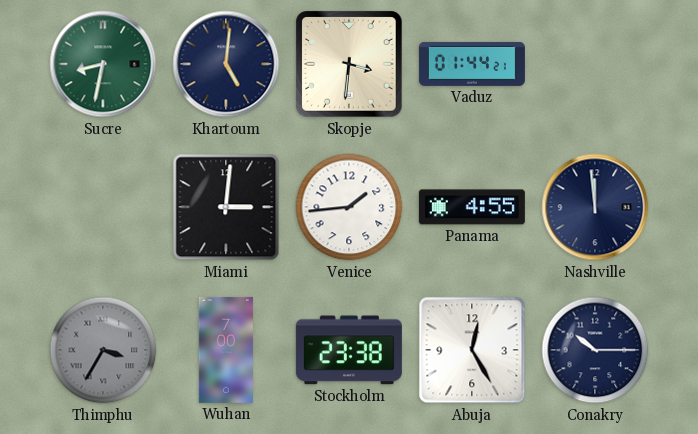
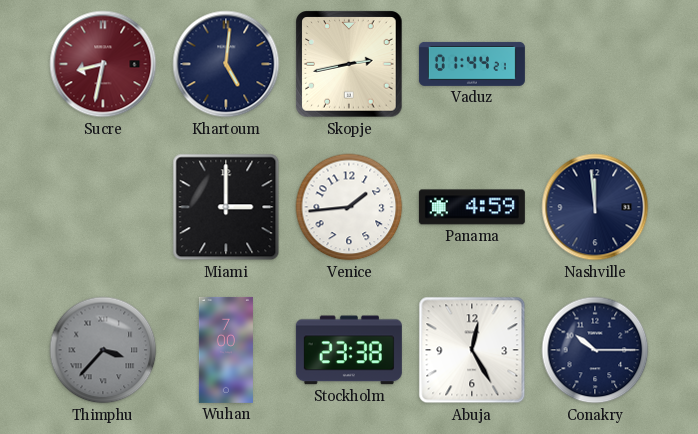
Sucre dial: green -> burgundy (103, 64)
Skopje: 3:31 -> 2:43 (349, 64)
Miami: 3:01 -> 3:00 (226, 207)
Panama: 4:55 -> 4:59 (472, 207)
Thimphu: 3:35 -> 3:37 (103, 350)
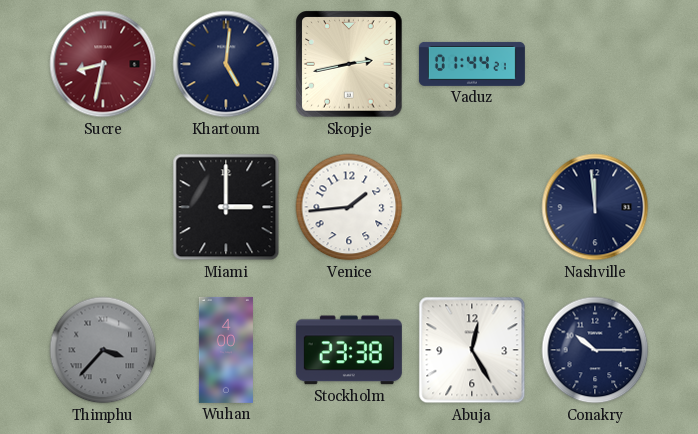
Panama: 4:59 -> none (472, 207)
Wuhan: 7:00 -> 4:00 (226, 350)
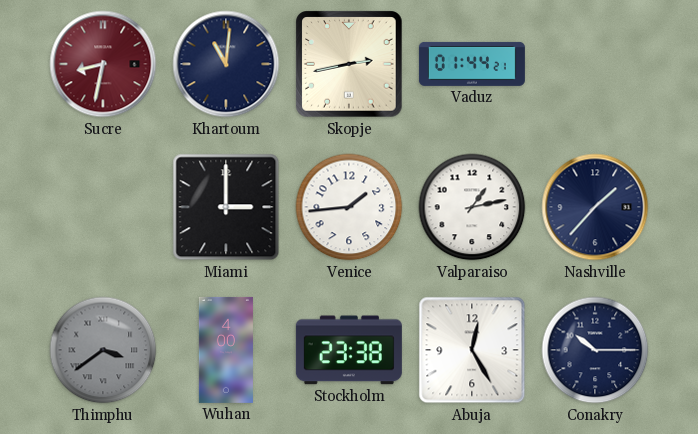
Khartoum: 5:01 -> 11:01 (226, 64)
Valparaiso: none -> 1:13 (472, 207)
Nashville: 11:59 -> 1:37 (595, 207)
Thimphu: 3:37 -> 3:39 (103, 350)
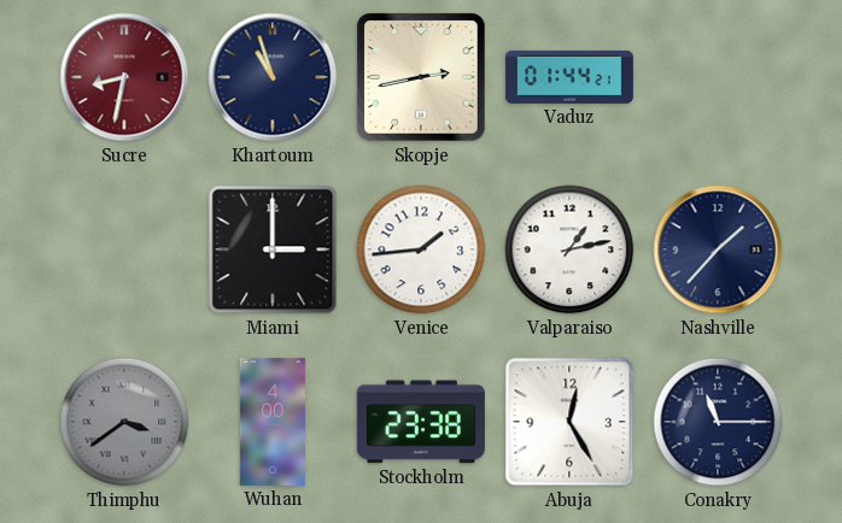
Khartoum: 11:01 -> 10:57 (273, 77)
Conakry: 10:15 -> 11:15 (718, 422)
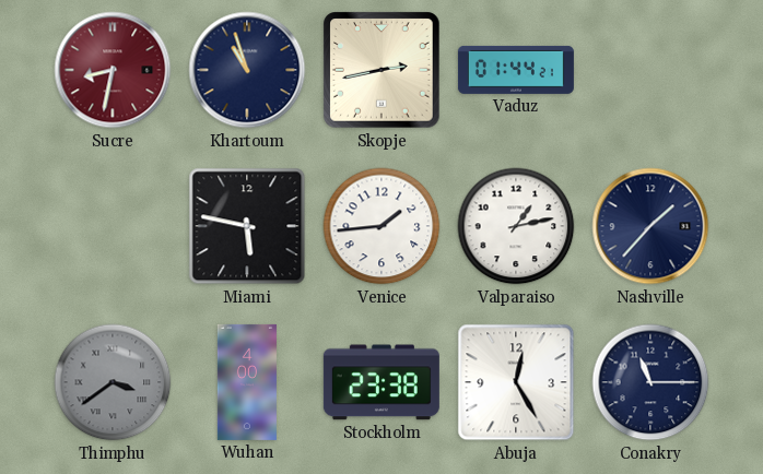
Miami: 3:00 -> 5:47 (247, 226)
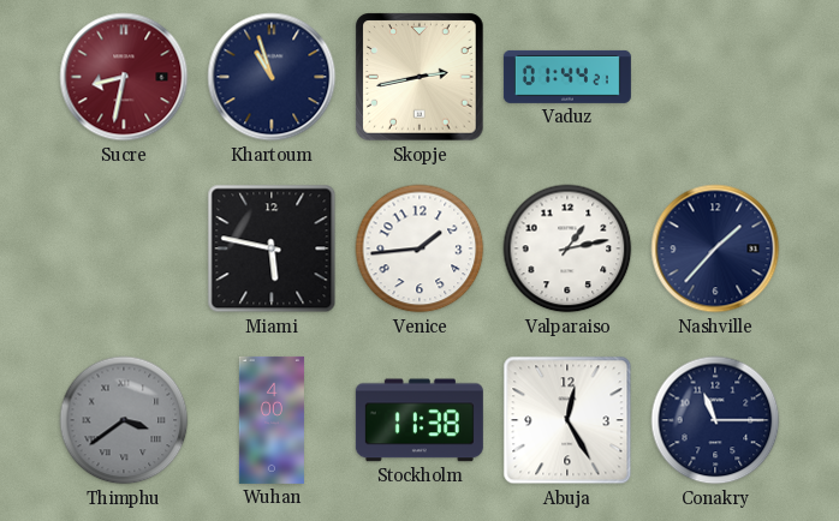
Stockholm: 23:38 -> 11:38 (419, 420)
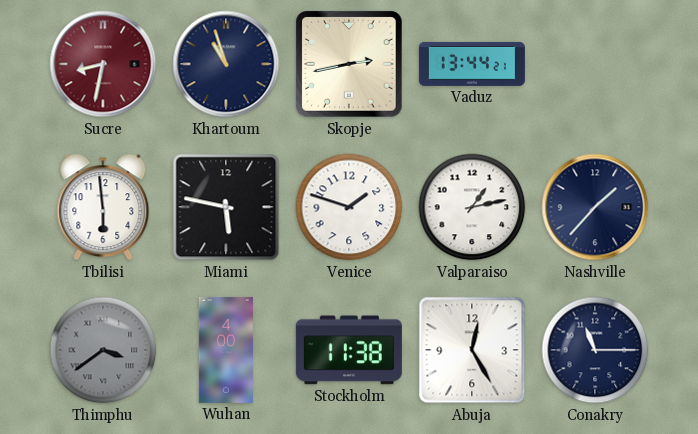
Vaduz: 01:44 -> 13:44 (472, 64)
Tbilisi: none -> 5:59 (103, 207)
Venice: 1:44 -> 1:48 (349, 207)
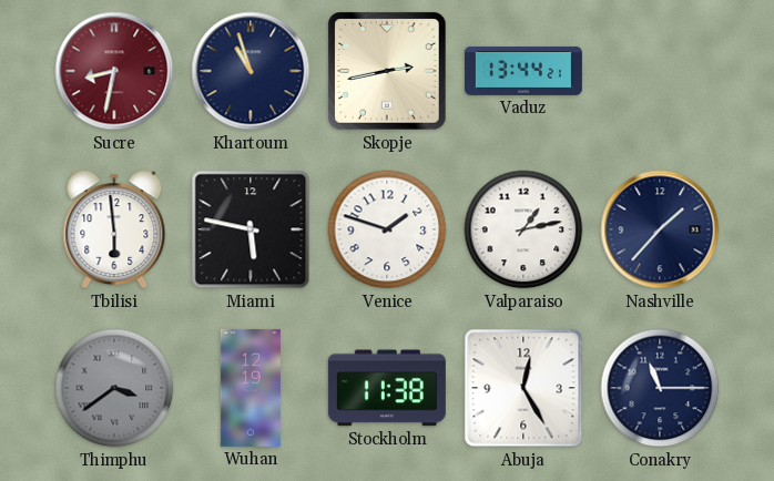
Wuhan: 4:00 -> 12:19 (251, 388)
